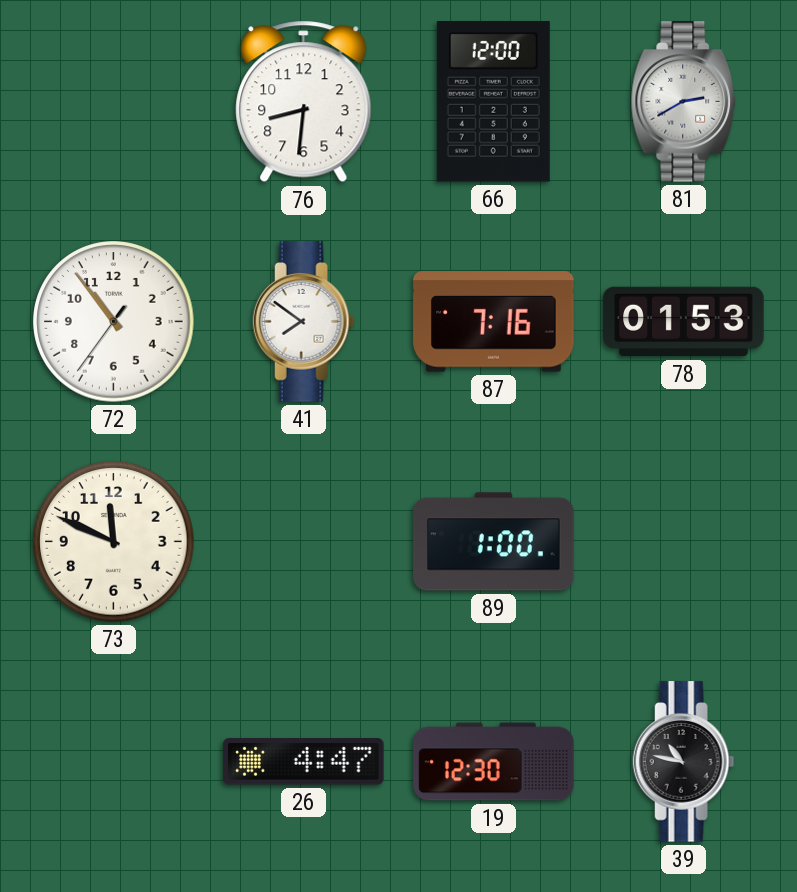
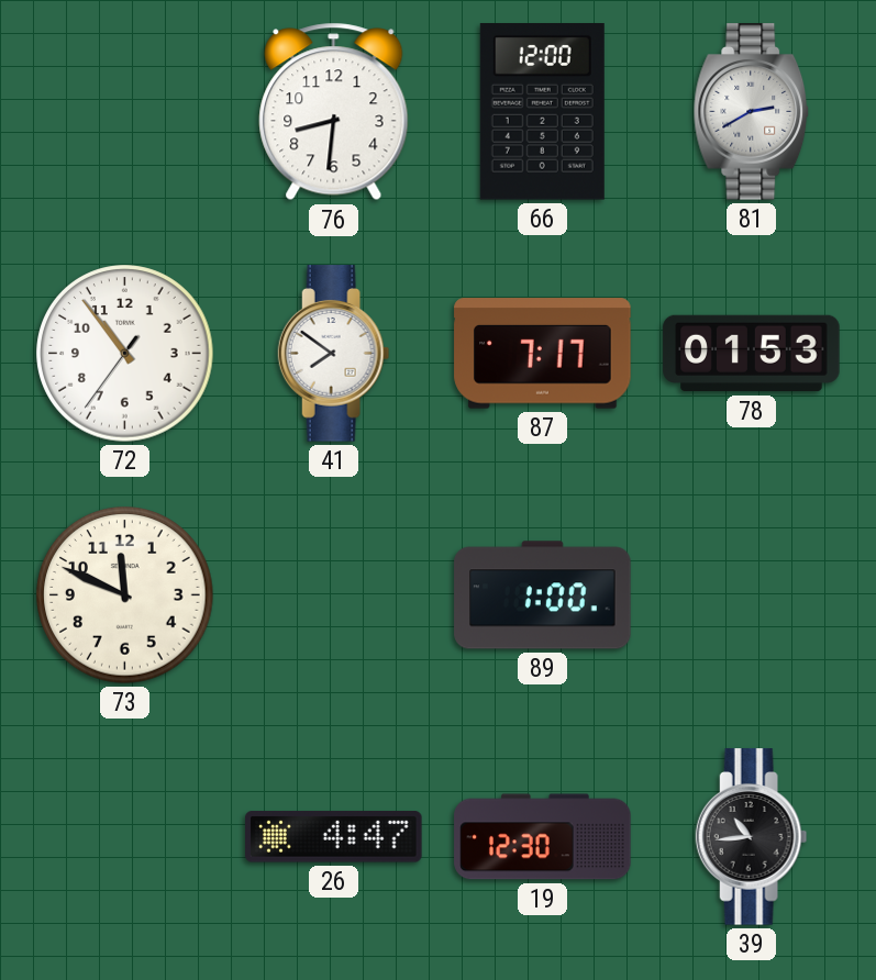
87: 7:16 -> 7:17 (543, 354)
39: 10:47 -> 10:44 (752, 837)
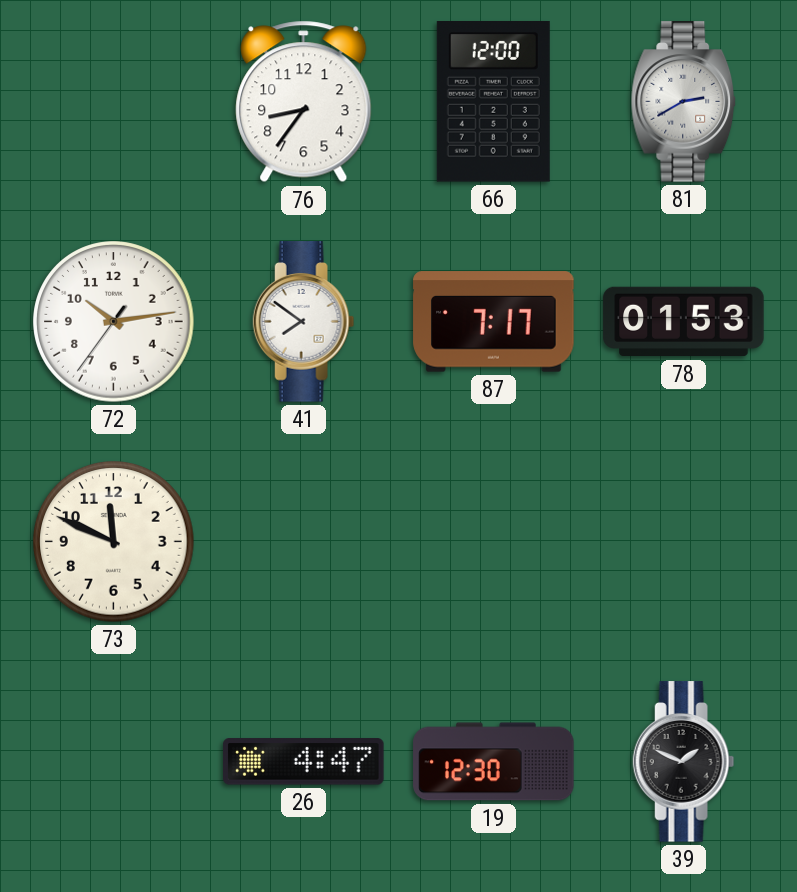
76: 8:31 -> 8:36 (304, 102)
72: 10:53 -> 10:13 (114, 322)
89: 1:00 -> none (543, 595)
39: 10:44 -> 1:49 (684, 762)
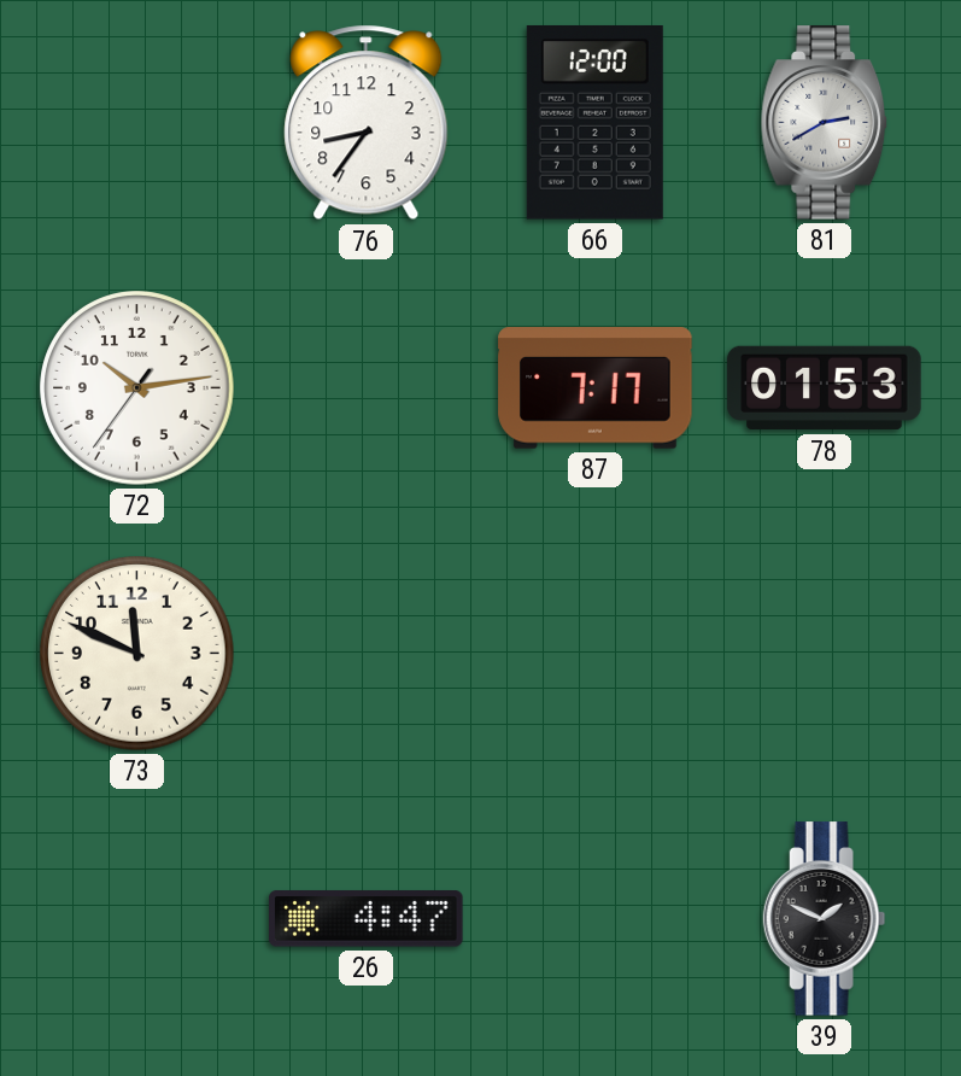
41: 7:51 -> none (304, 322)
19: 12:30 -> none (494, 762)
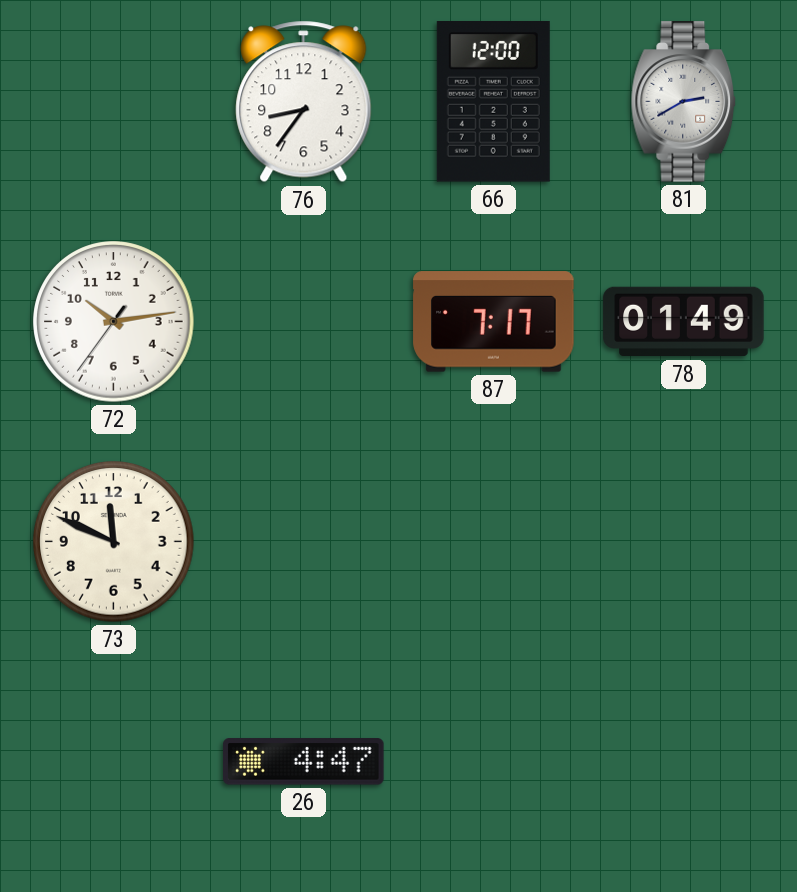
78: 01:53 -> 01:49 (684, 322)
39: 1:49 -> none (825, 919)
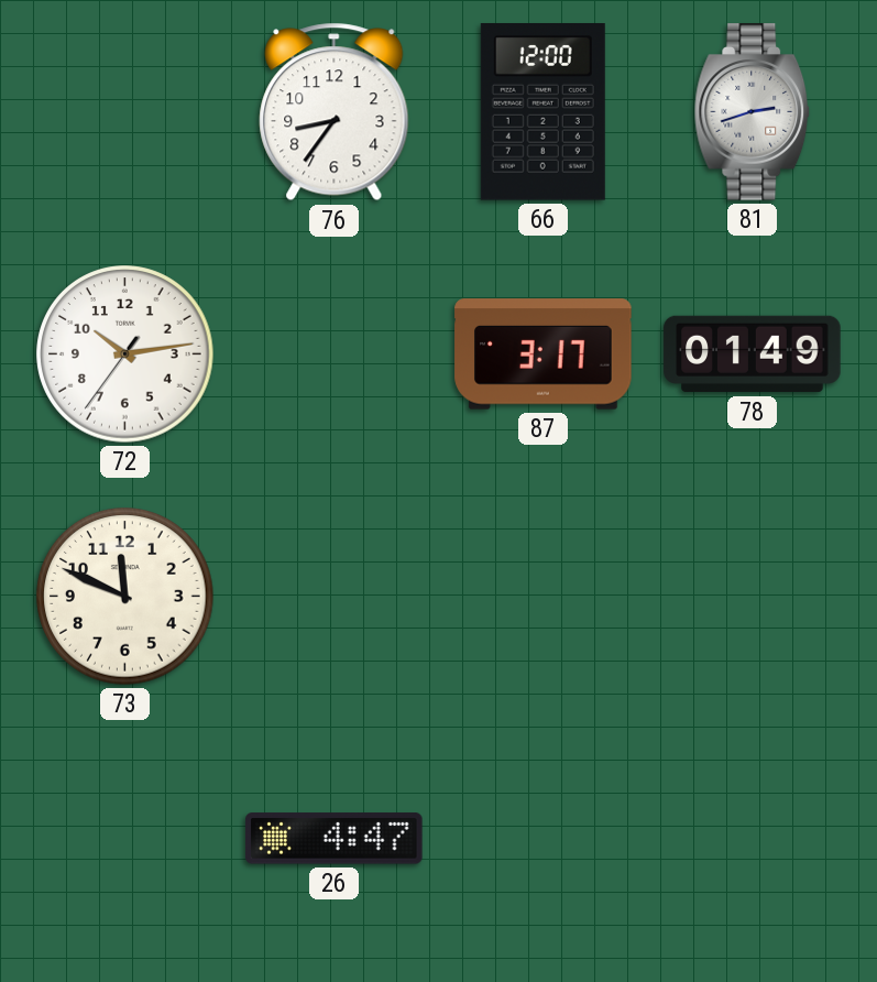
81: 2:40 -> 2:42 (753, 112)
87: 7:17 -> 3:17 (544, 354)
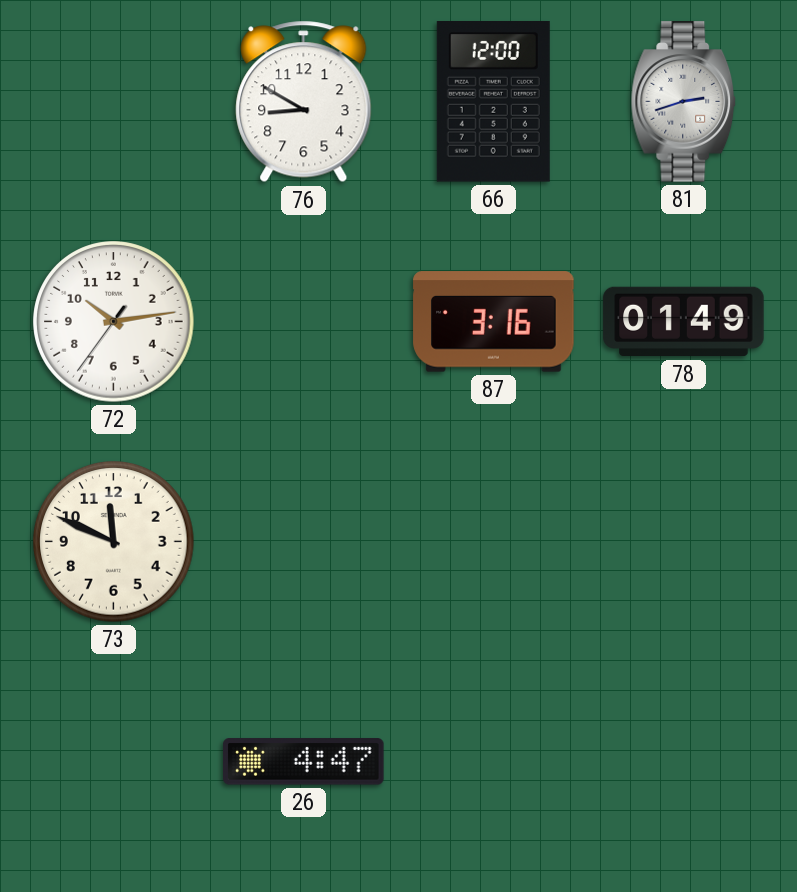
76: 8:36 -> 8:50 (304, 102)
87: 3:17 -> 3:16 (494, 322)
